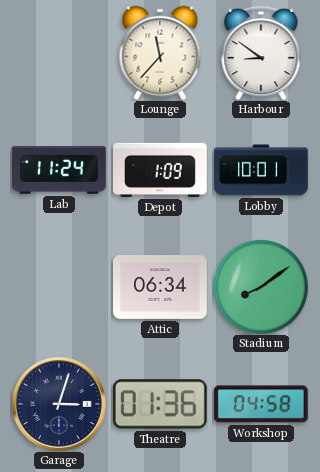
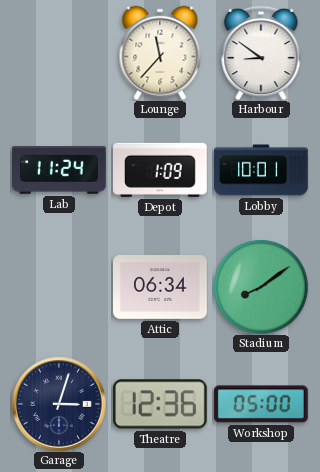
Theatre: 01:36 -> 12:36 (160, 404)
Workshop: 04:58 -> 05:00 (261, 404)
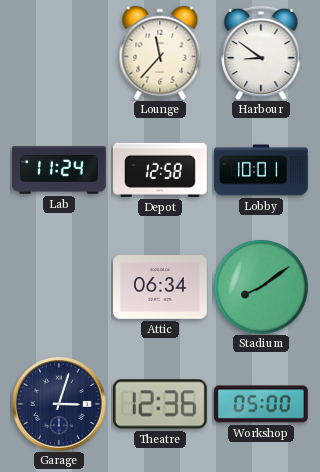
Depot: 1:09 -> 12:58 (161, 170)
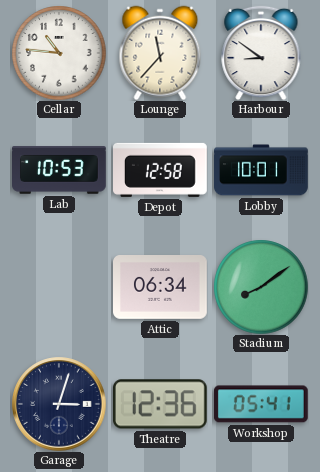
Cellar: none -> 10:46 (59, 53)
Lab: 11:24 -> 10:53 (60, 170)
Workshop: 05:00 -> 05:41 (261, 404)
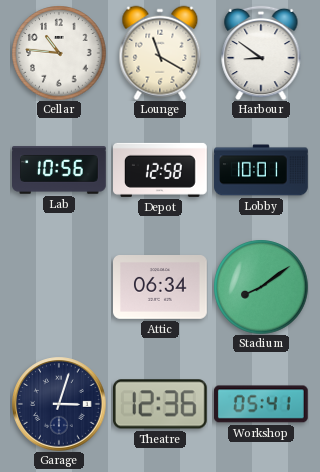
Lounge: 11:37 -> 11:20 (160, 53)
Lab: 10:53 -> 10:56 (60, 170)
